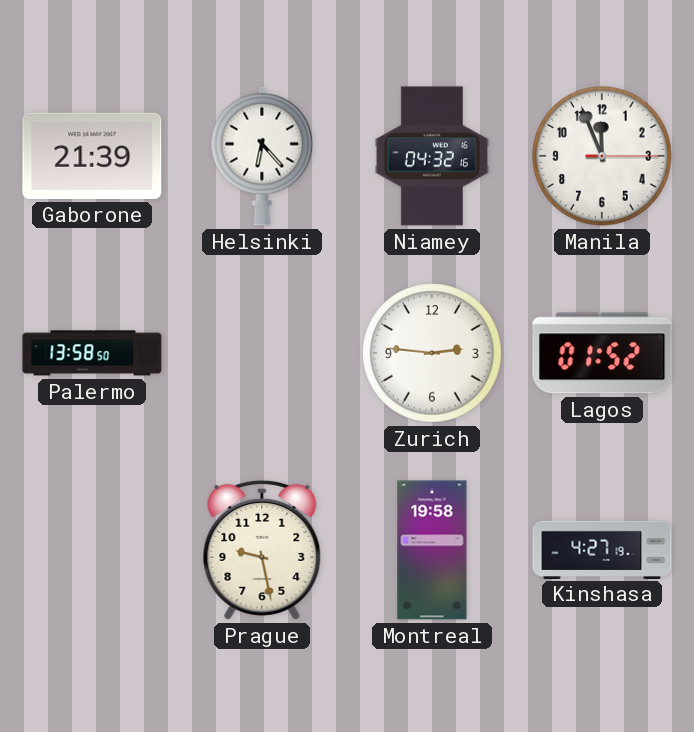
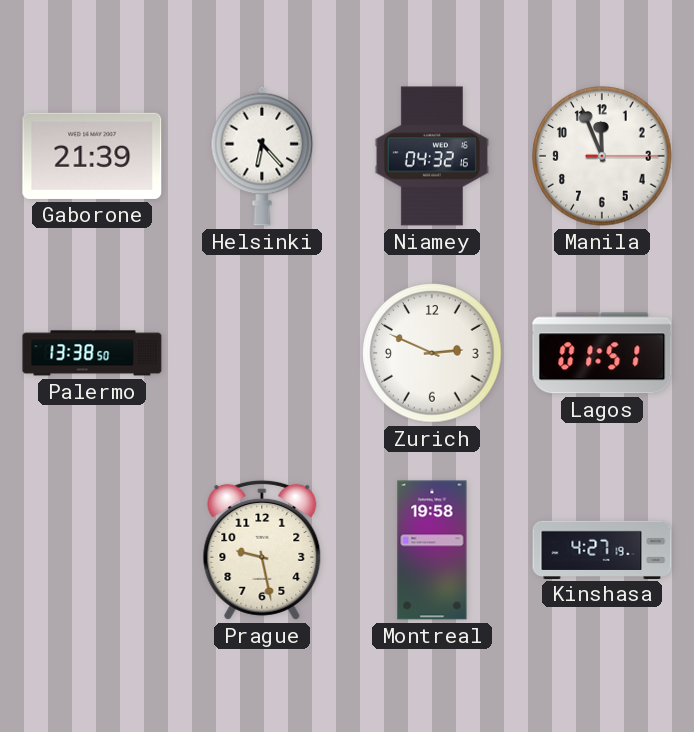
Palermo: 13:58 -> 13:38 (92, 353)
Zurich: 2:46 -> 2:49 (432, 353)
Lagos: 01:52 -> 01:51 (602, 353)
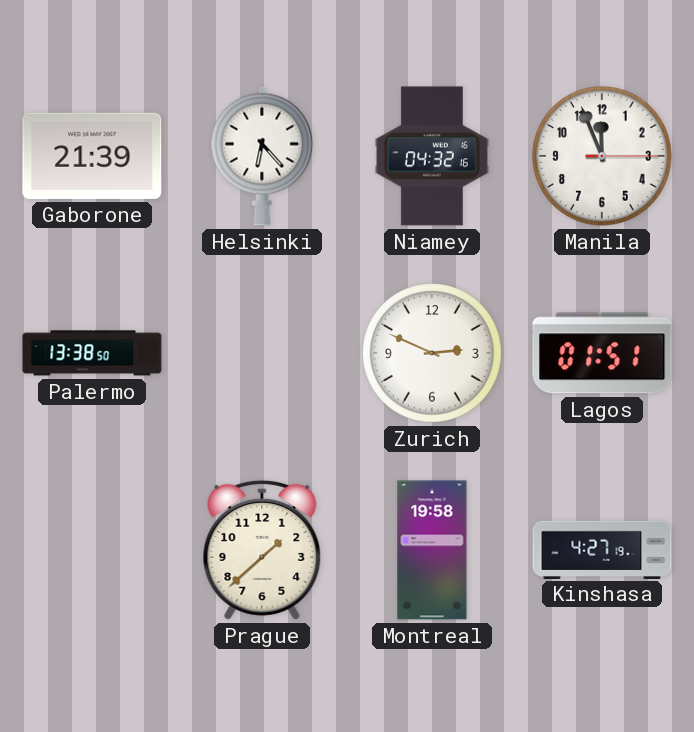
Prague: 9:28 -> 1:38 (262, 550)
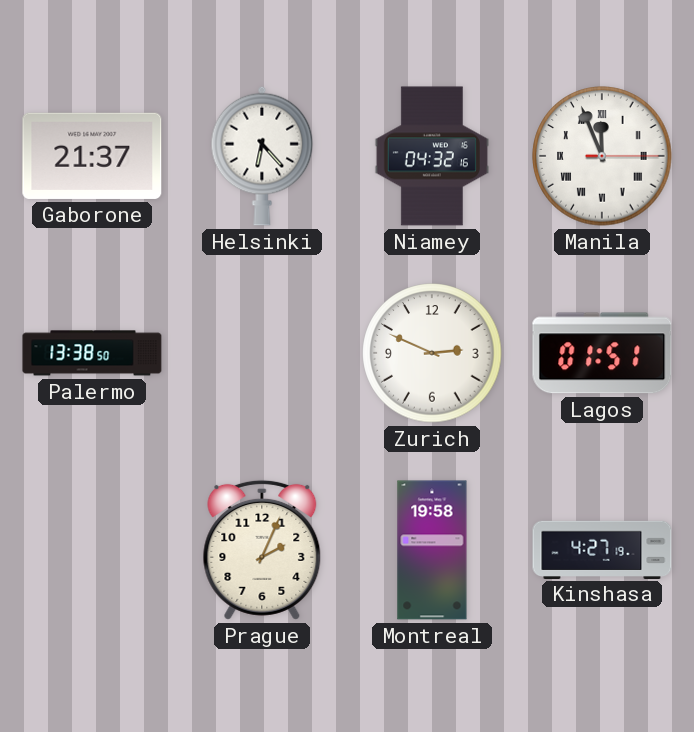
Gaborone: 21:39 -> 21:37 (92, 156)
Manila numerals: Arabic -> Roman (602, 156)
Prague: 1:38 -> 2:04 (262, 550)
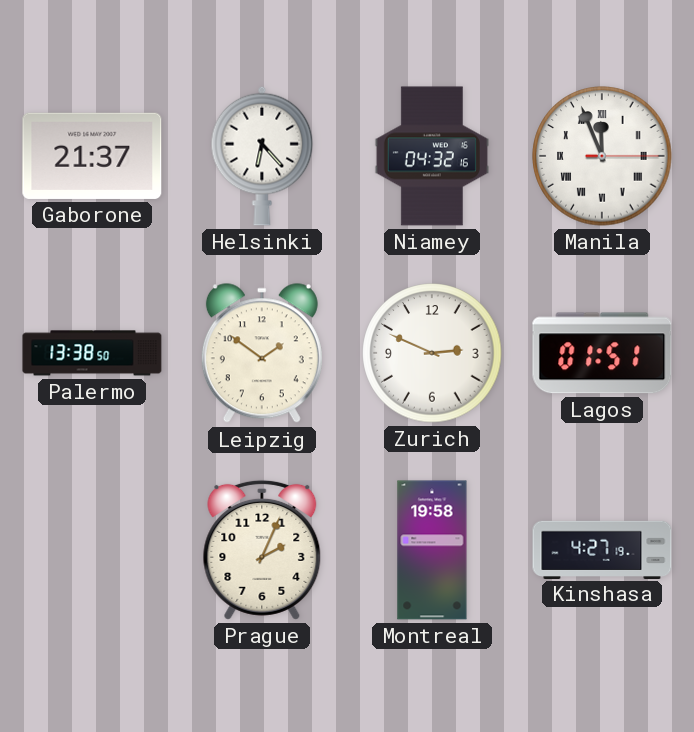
Leipzig: none -> 1:51 (262, 354)
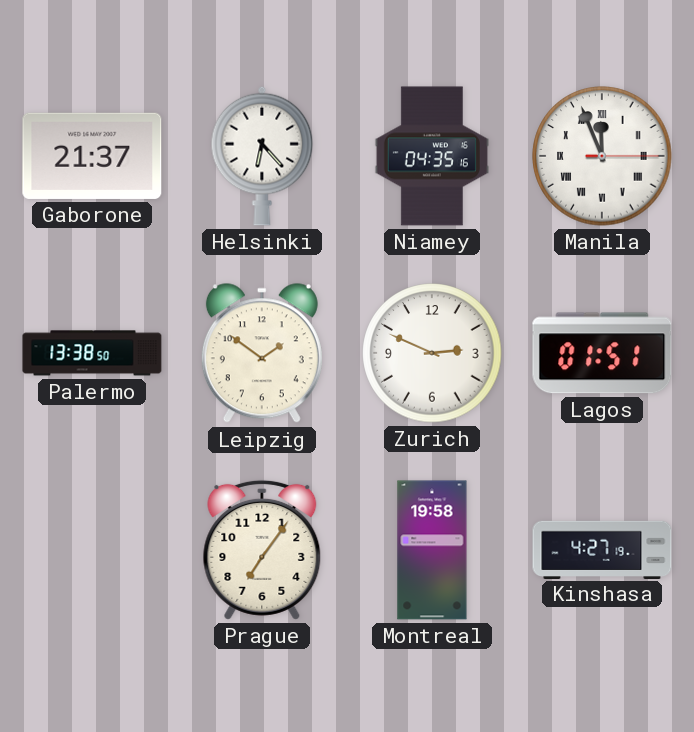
Niamey: 04:32 -> 04:35 (432, 156)
Prague: 2:04 -> 7:06 (262, 550)
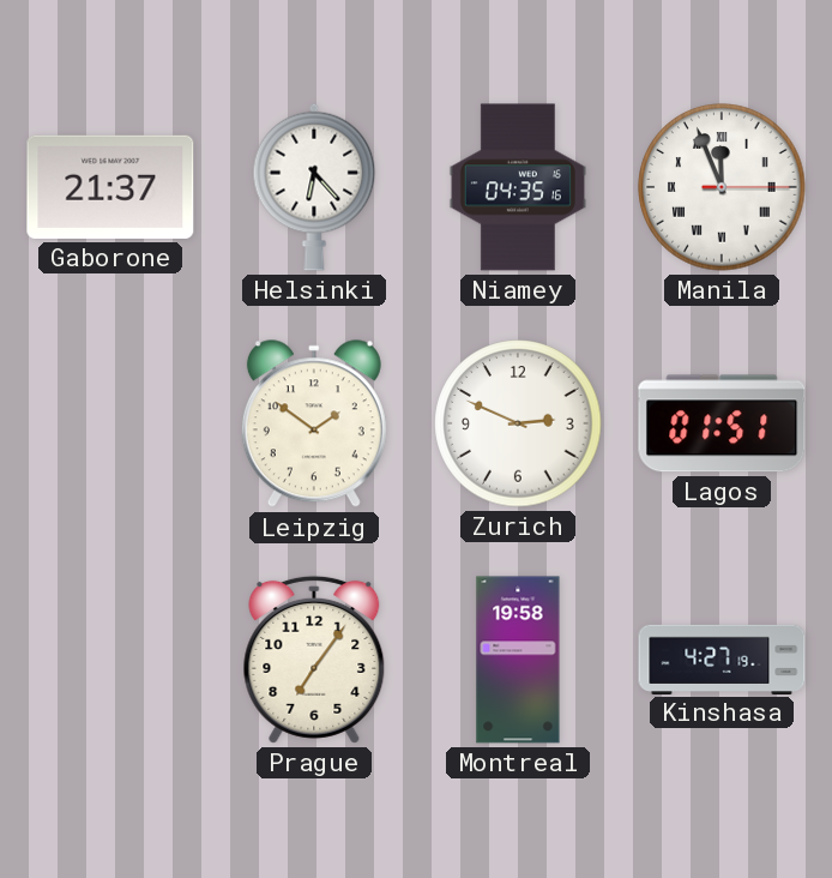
Palermo: 13:38 -> none (92, 353)
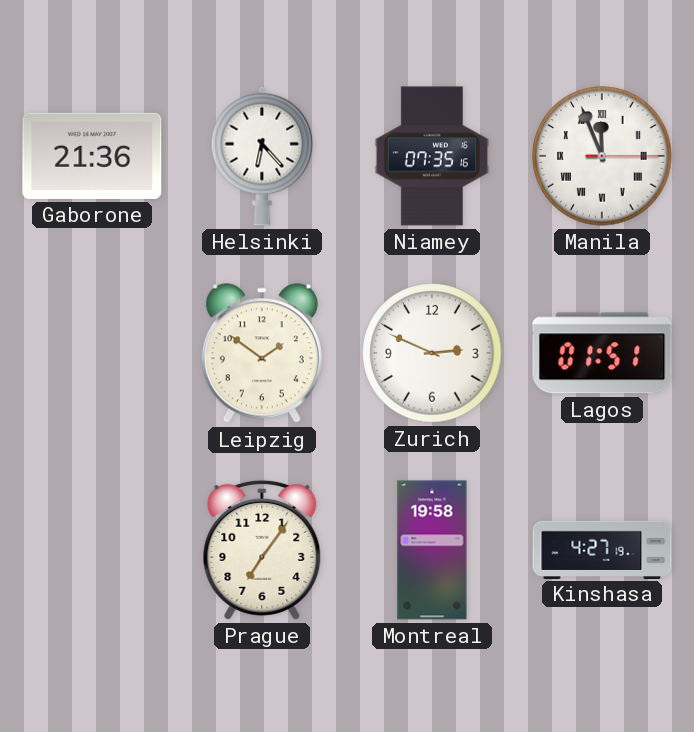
Gaborone: 21:37 -> 21:36 (92, 156)
Niamey: 04:35 -> 07:35 (432, 156)
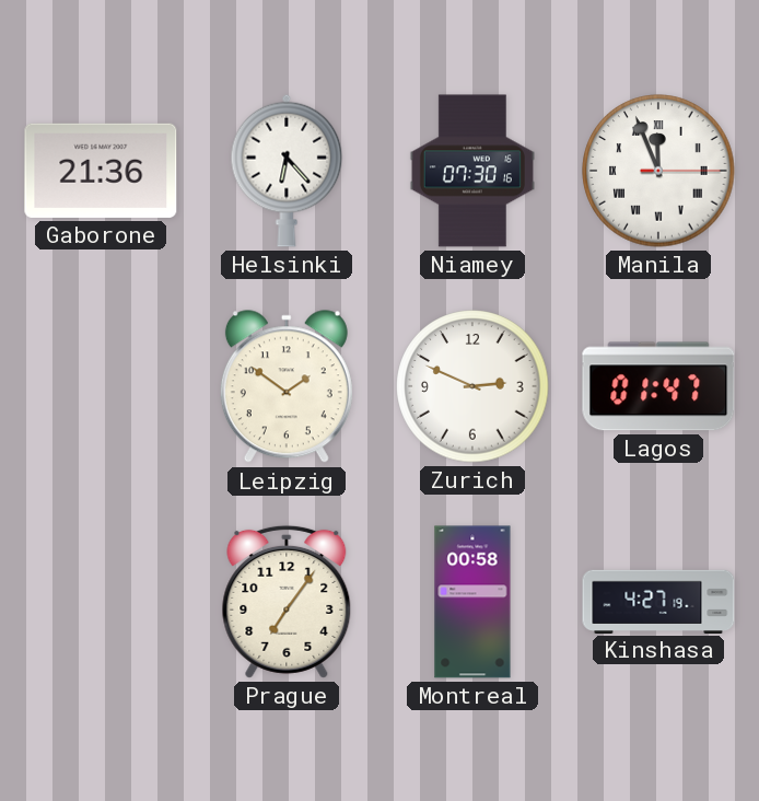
Niamey: 07:35 -> 07:30 (472, 171)
Lagos: 01:51 -> 01:47 (658, 386)
Montreal: 19:58 -> 00:58 (472, 602)
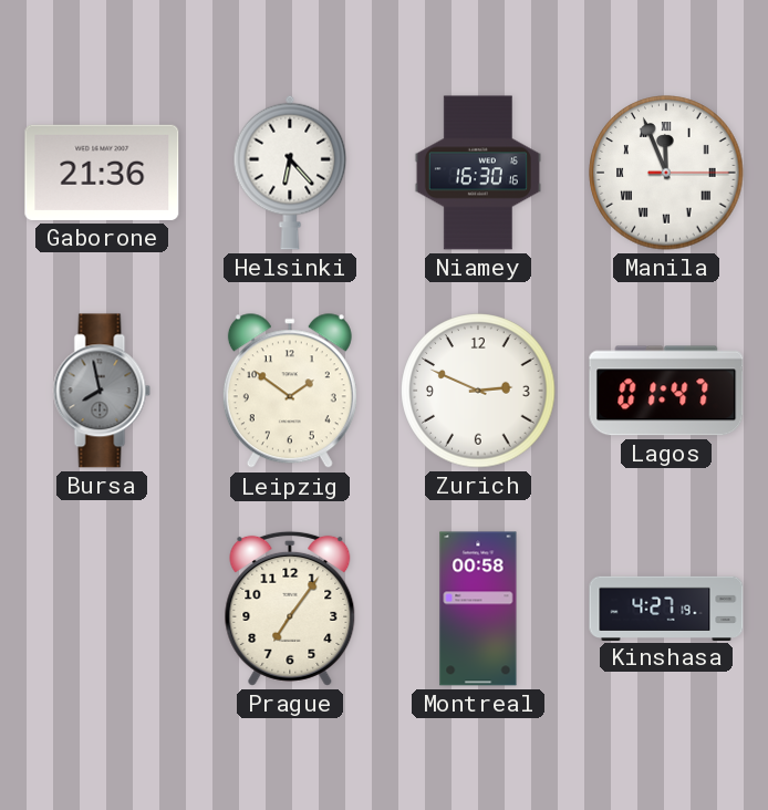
Niamey: 07:30 -> 16:30 (478, 173)
Bursa: none -> 7:58 (102, 391)
